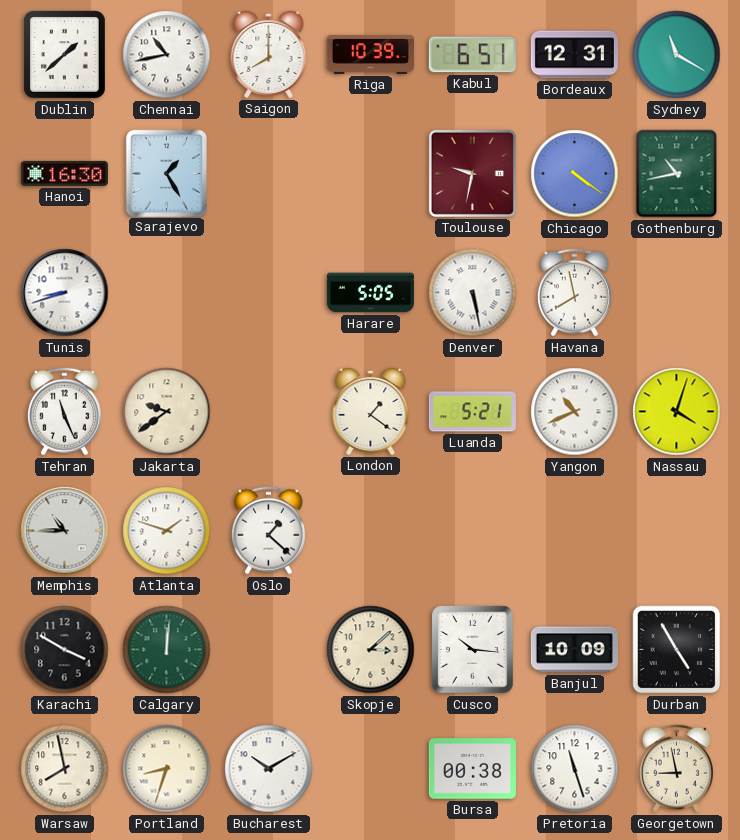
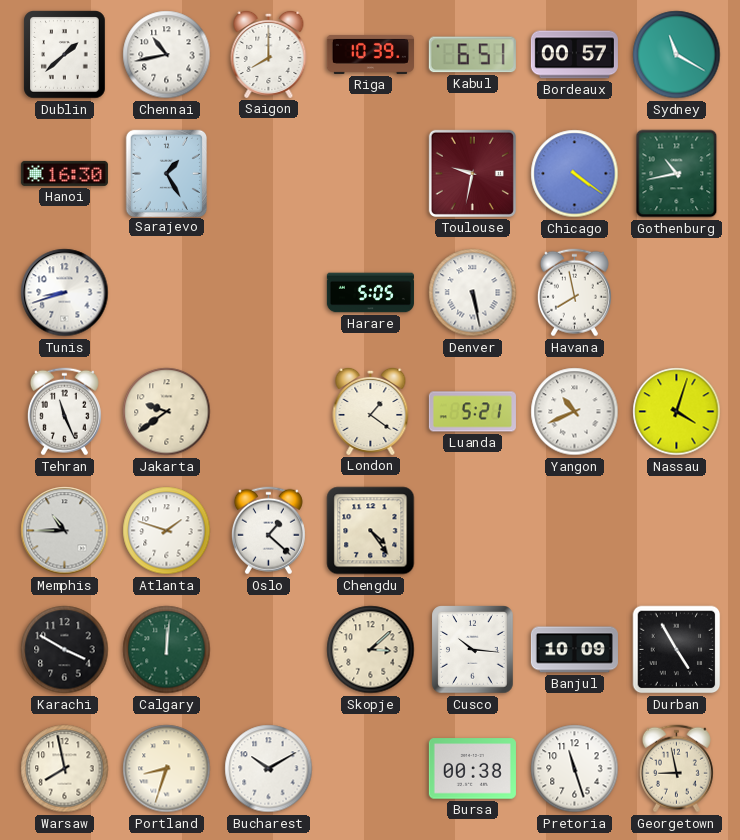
Bordeaux: 12:31 -> 00:57 (574, 55)
Chengdu: none -> 4:24 (371, 531)
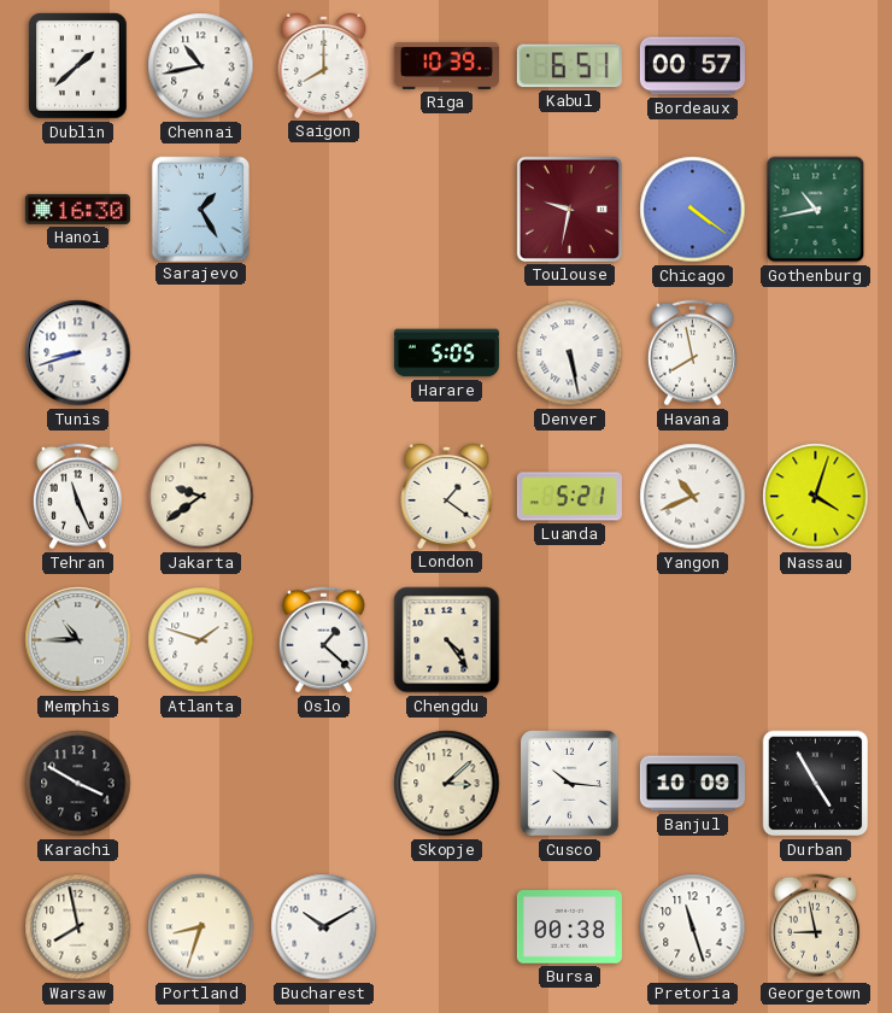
Sydney: 11:20 -> none (677, 55)
Calgary: 12:01 -> none (167, 650)
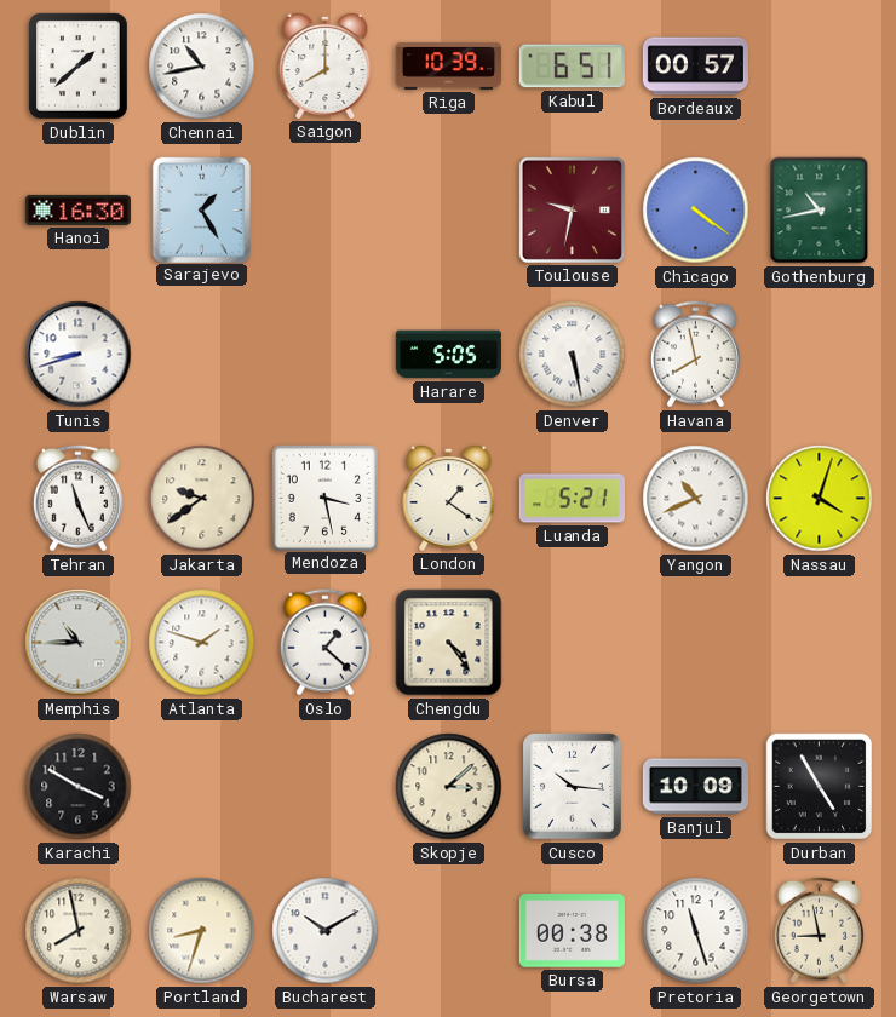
Mendoza: none -> 3:28 (324, 498)
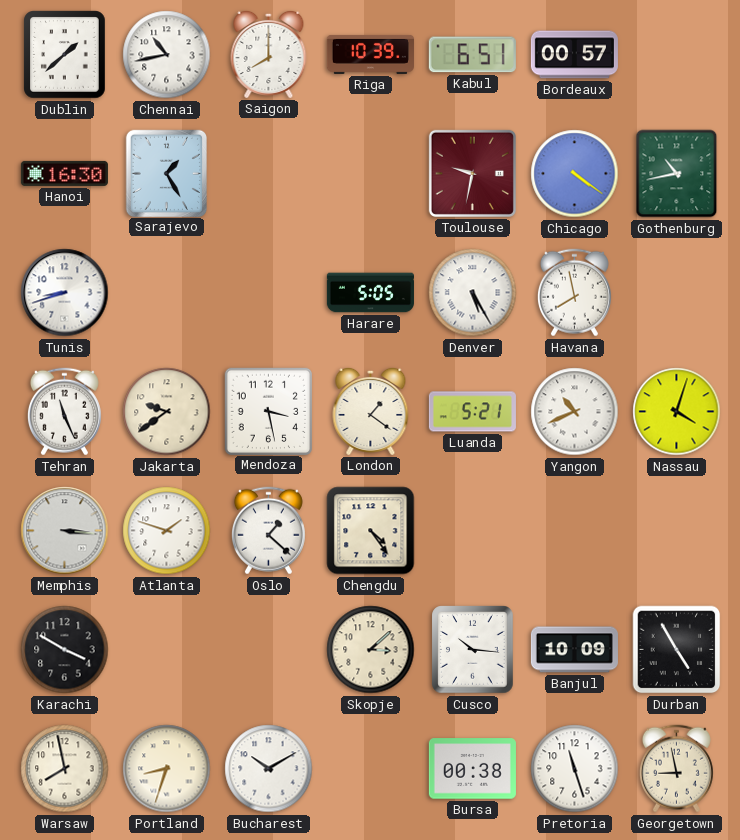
Denver: 5:28 -> 5:25 (473, 293)
Memphis: 10:45 -> 3:16 (65, 531)
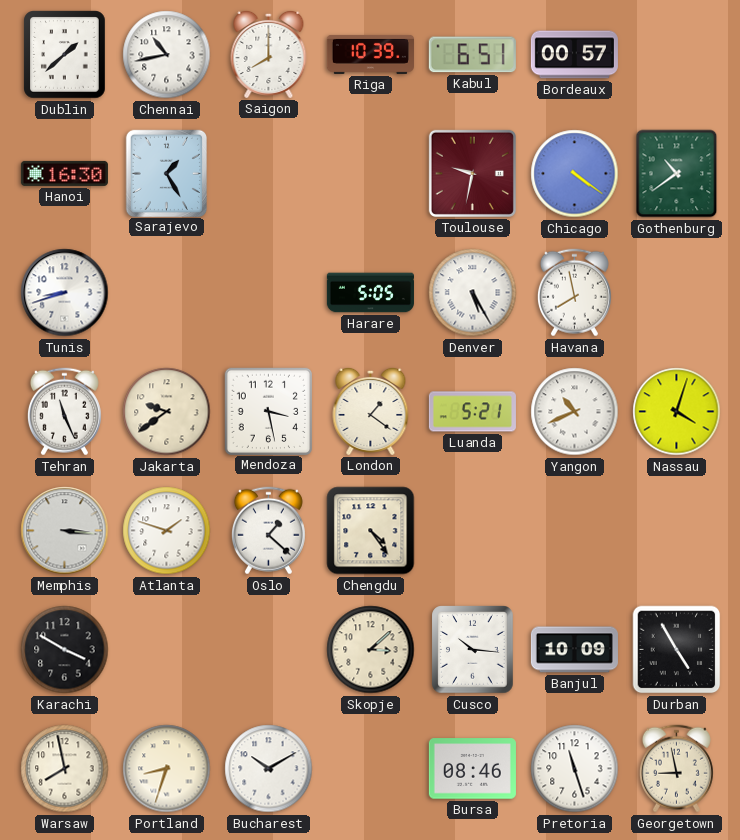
Gothenburg: 10:43 -> 10:39 (677, 174)
Bursa: 00:38 -> 08:46 (472, 769)
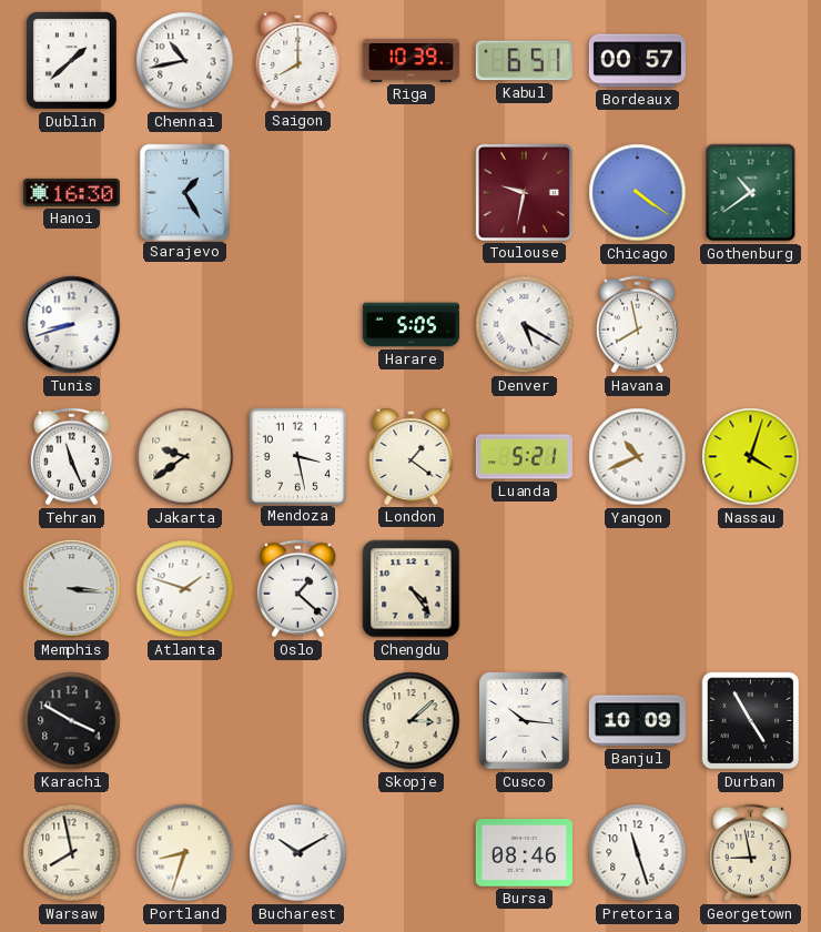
Denver: 5:25 -> 5:20 (525, 325)
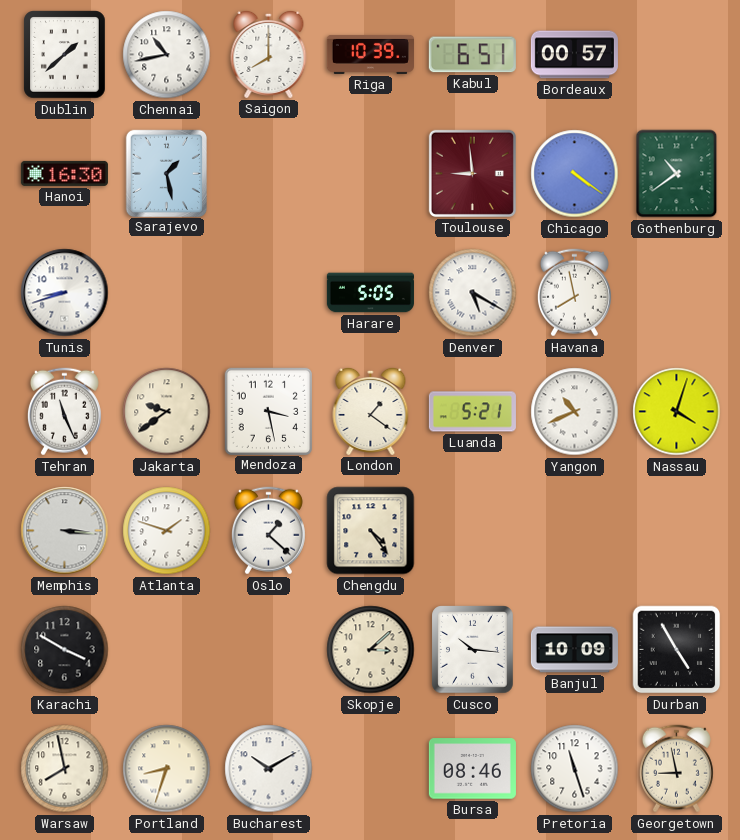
Sarajevo: 1:25 -> 1:28 (166, 173)
Toulouse: 9:32 -> 8:59 (472, 173)
